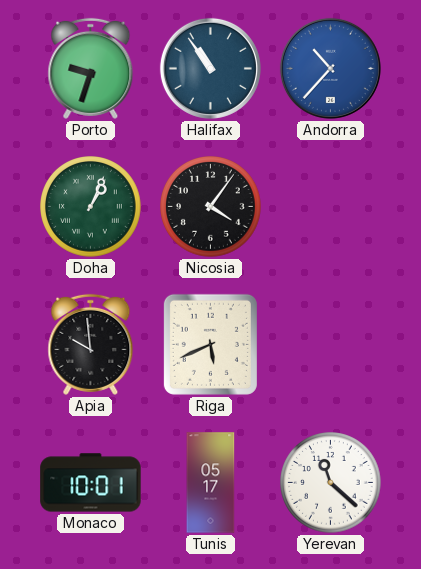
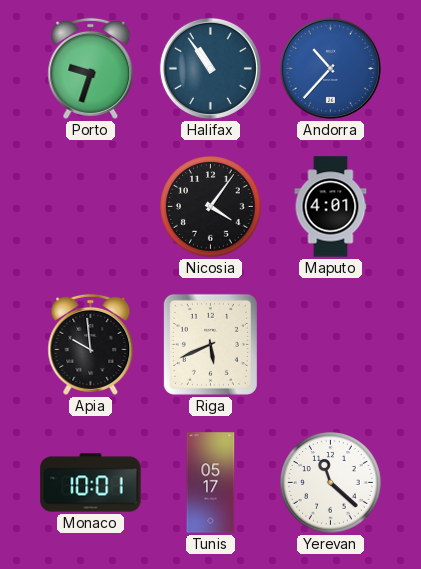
Doha: 1:04 -> none (91, 207)
Maputo: none -> 4:01 (331, 207)
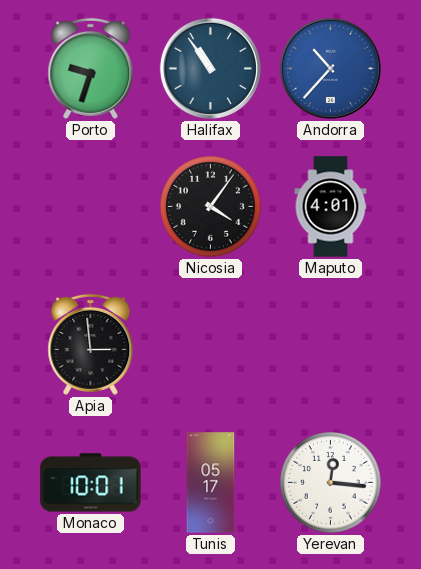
Apia: 9:59 -> 2:59 (91, 344)
Riga: 5:41 -> none (210, 344)
Yerevan: 11:22 -> 12:16 (331, 483)
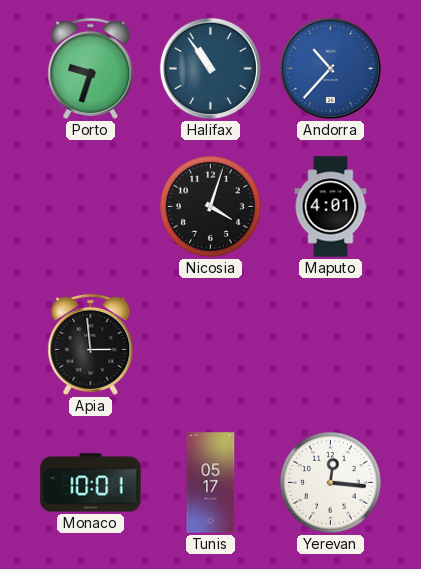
Nicosia: 4:06 -> 4:03 (211, 207)
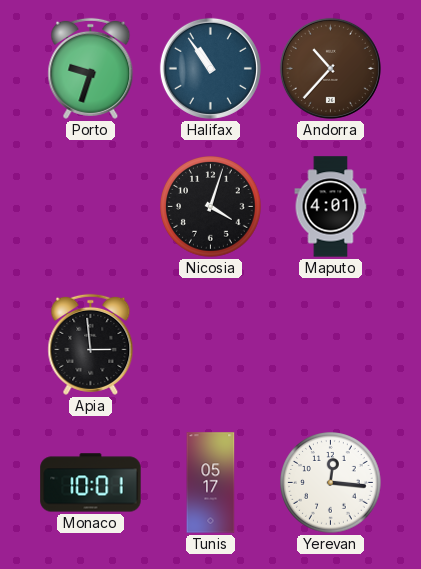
Andorra dial: blue -> brown (330, 68)
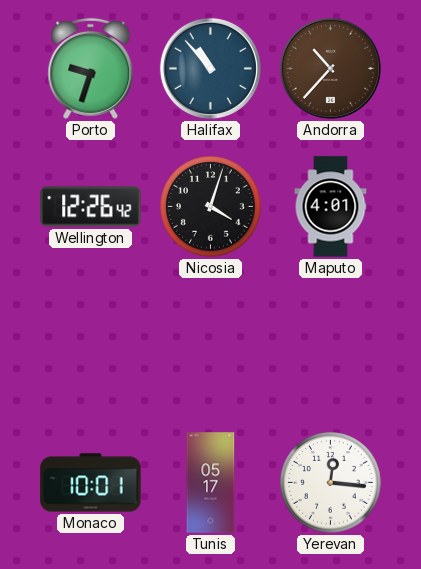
Halifax: 10:54 -> 10:53 (210, 68)
Wellington: none -> 12:26 (91, 207)
Apia: 2:59 -> none (91, 344)
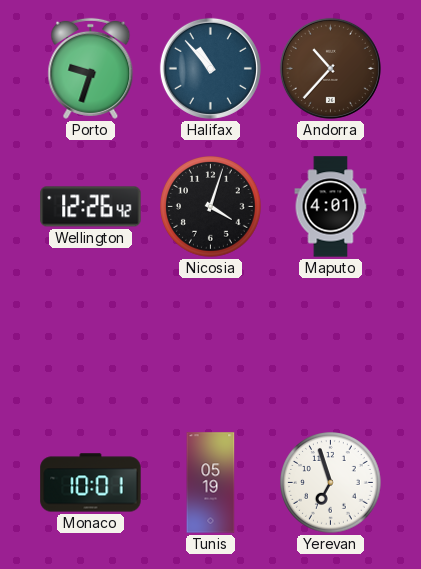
Tunis: 05:17 -> 05:19 (211, 483)
Yerevan: 12:16 -> 6:57 (331, 483)
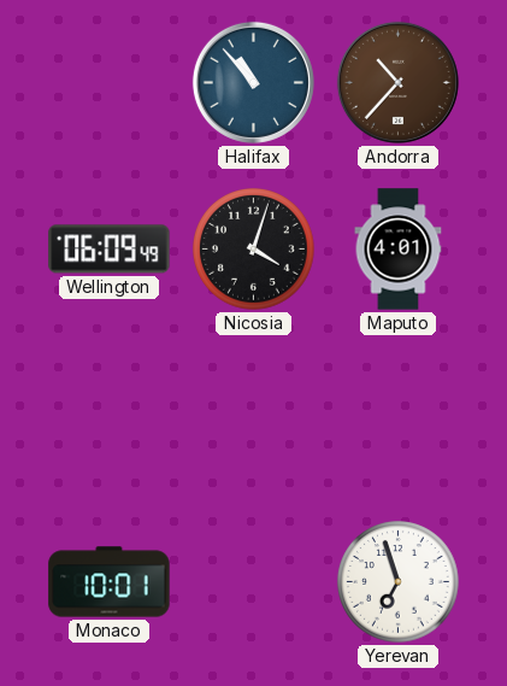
Porto: 9:33 -> none (91, 68)
Wellington: 12:26 -> 06:09 (110, 250)
Tunis: 05:19 -> none (211, 483)
